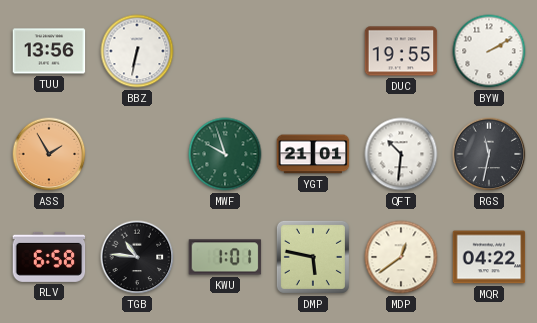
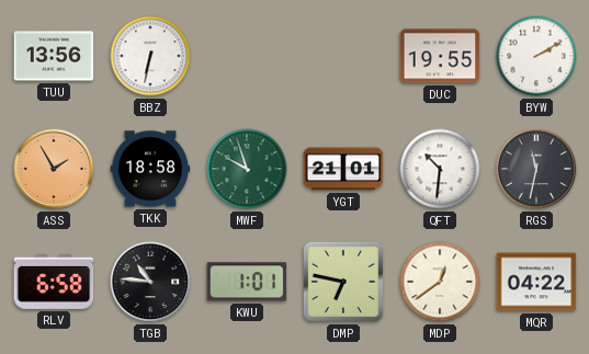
TKK: none -> 18:58 (150, 169)
DMP: 5:47 -> 6:47 (343, 282)
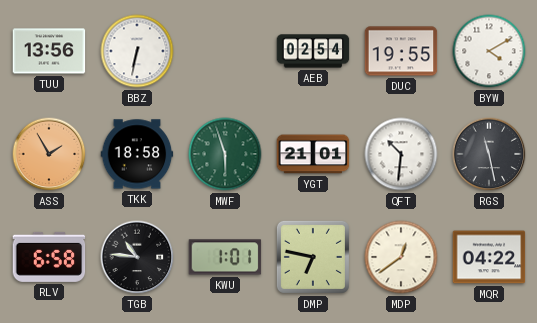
AEB: none -> 02:54 (313, 51)
BYW: 2:10 -> 4:10 (489, 51)
MWF: 9:57 -> 5:57 (225, 154)
RGS: 11:32 -> 11:28 (489, 154)
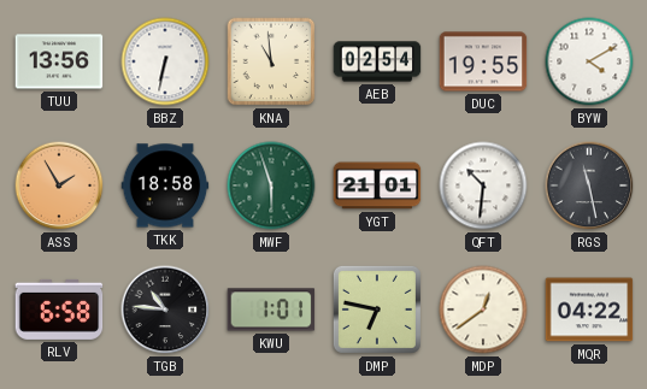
KNA: none -> 10:59 (271, 61)
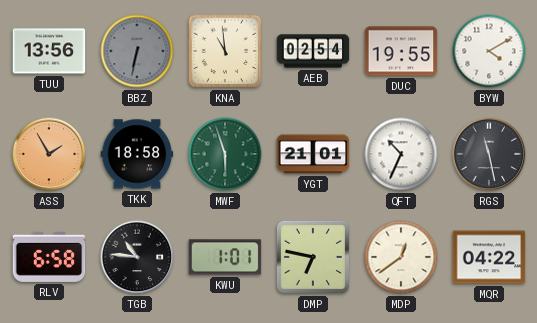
BBZ dial: white -> grey (137, 51)
QFT: 10:31 -> 10:34 (401, 154)
